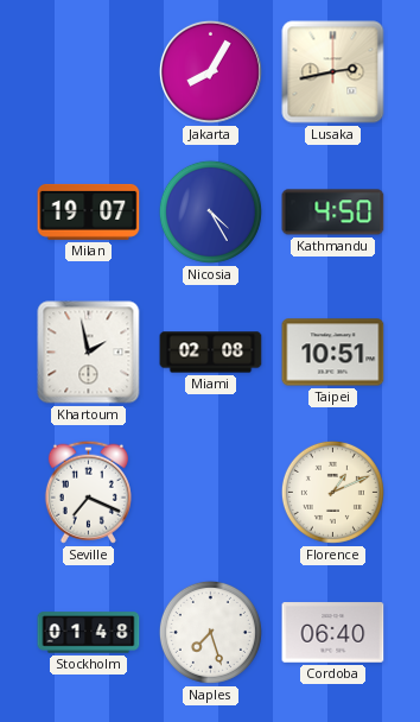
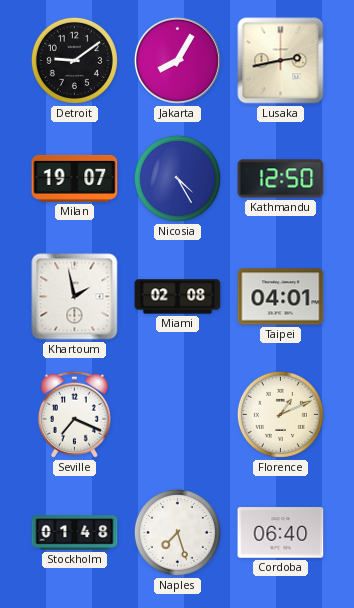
Detroit: none -> 9:09 (74, 60)
Kathmandu: 4:50 -> 12:50 (281, 179)
Taipei: 10:51 -> 04:01 (281, 297)
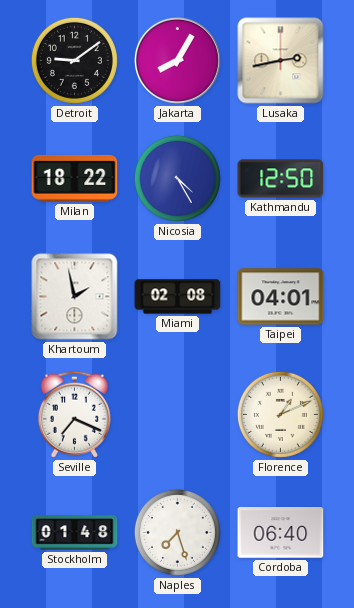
Milan: 19:07 -> 18:22 (75, 178)
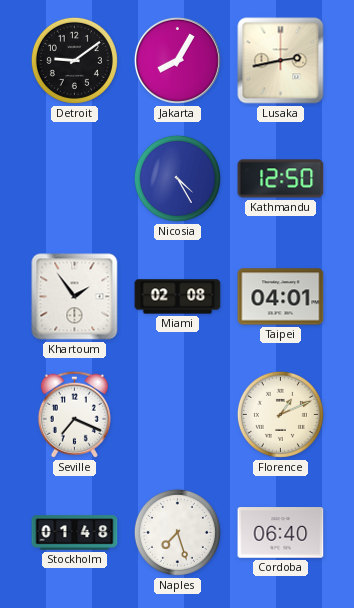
Milan: 18:22 -> none (75, 178)
Khartoum: 1:58 -> 1:54 (75, 297)
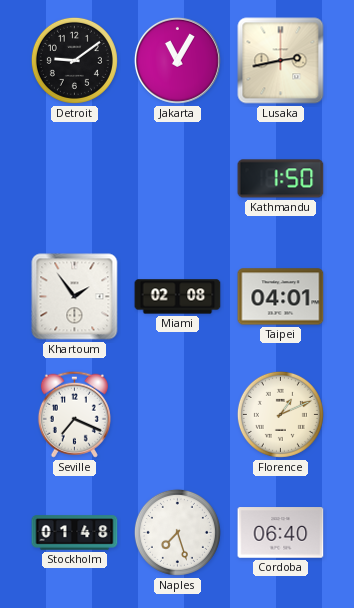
Jakarta: 8:05 -> 11:05 (177, 60)
Nicosia: 4:25 -> none (177, 178)
Kathmandu: 12:50 -> 1:50 (281, 179)
